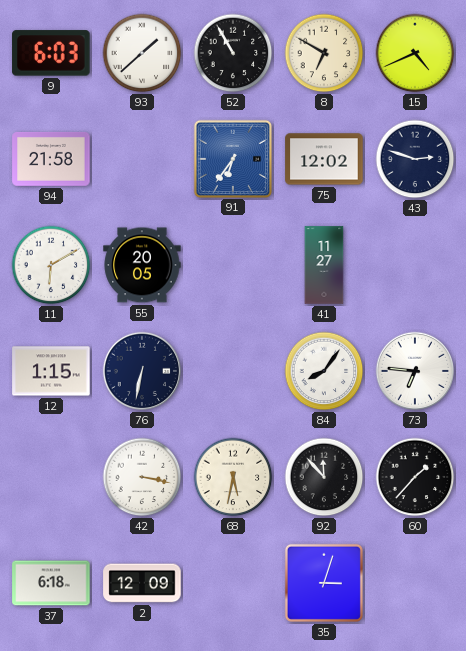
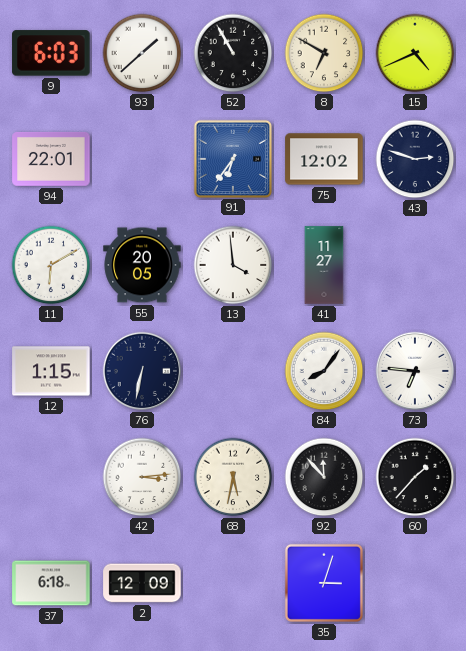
94: 21:58 -> 22:01 (51, 159)
13: none -> 3:59 (233, 265)
42: 3:17 -> 3:14 (142, 477)
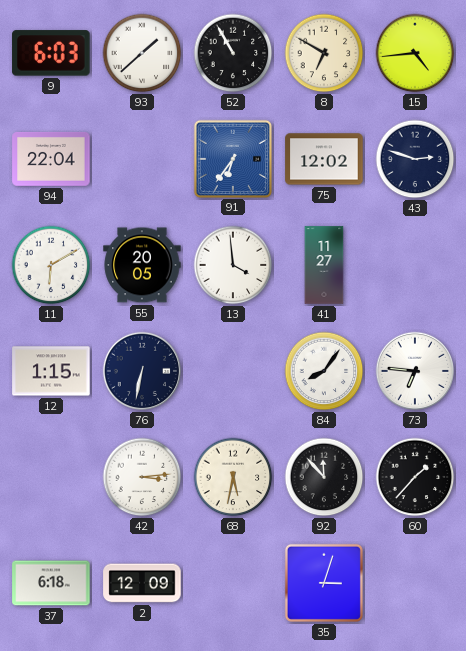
15: 4:41 -> 4:44 (415, 53)
94: 22:01 -> 22:04 (51, 159)
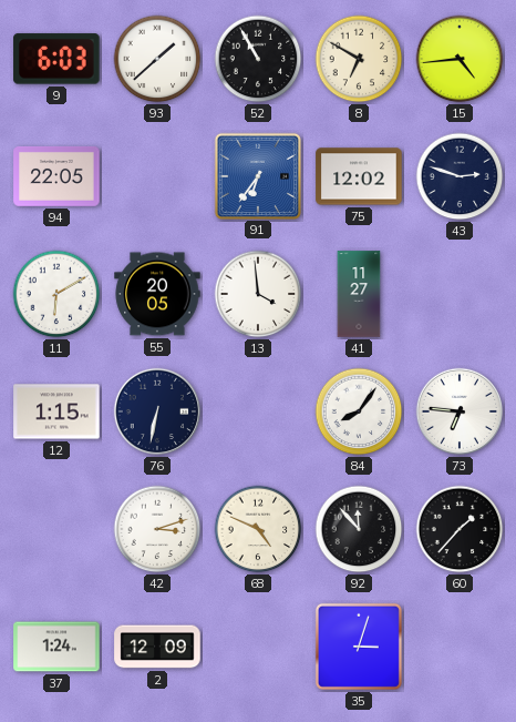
94: 22:04 -> 22:05 (56, 176)
42: 3:14 -> 3:12 (157, 529)
68: 5:32 -> 4:49 (258, 529)
37: 6:18 -> 1:24 (56, 647)
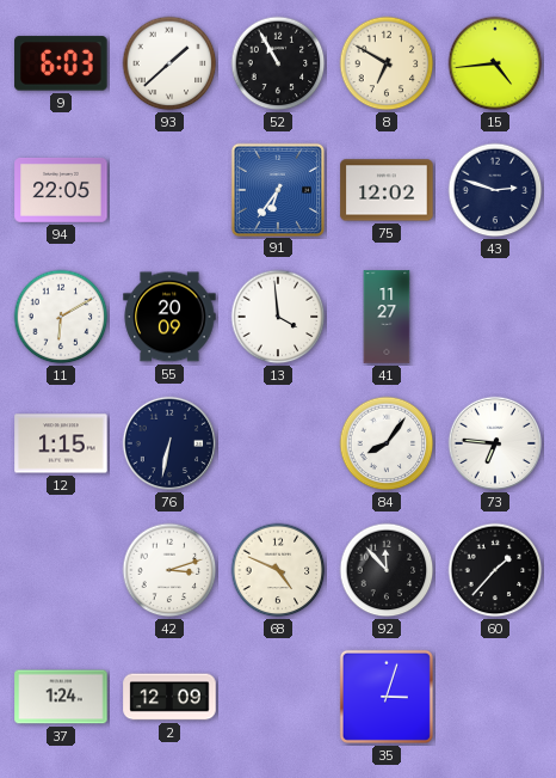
55: 20:05 -> 20:09 (169, 317)
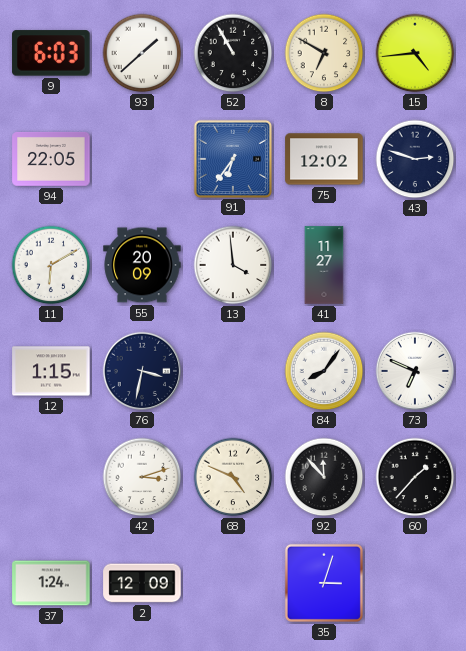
76: 6:32 -> 3:32 (142, 371)
73: 6:46 -> 6:49 (415, 371)
